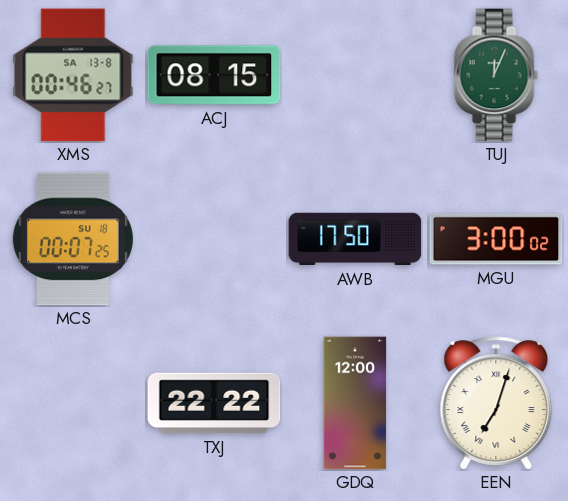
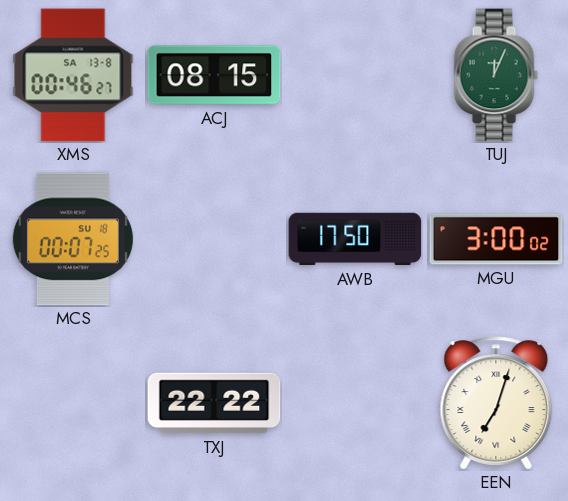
GDQ: 12:00 -> none (355, 403)
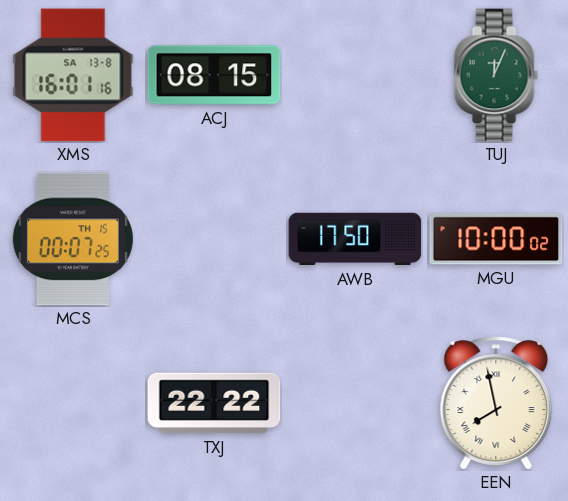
XMS: 00:46 -> 16:01 (73, 75)
MCS date: SU 18 -> TH 15 (73, 239)
MGU: 3:00 -> 10:00 (496, 239)
EEN: 7:03 -> 7:58 (496, 403)
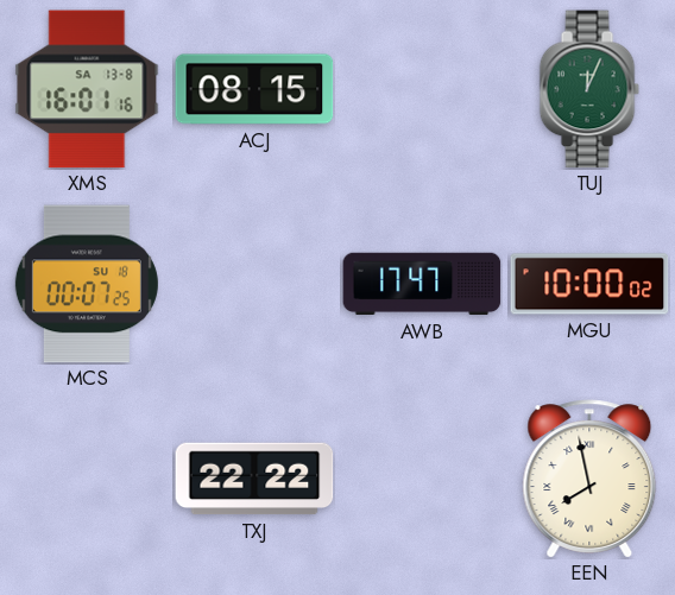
MCS date: TH 15 -> SU 18 (87, 284)
AWB: 17:50 -> 17:47 (422, 284)
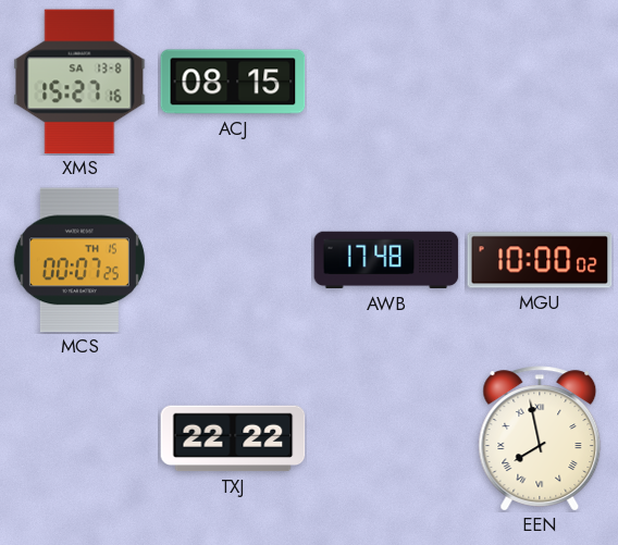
XMS: 16:01 -> 15:27 (79, 82)
TUJ: 12:04 -> none (589, 89)
MCS date: SU 18 -> TH 15 (79, 260)
AWB: 17:47 -> 17:48 (386, 260)
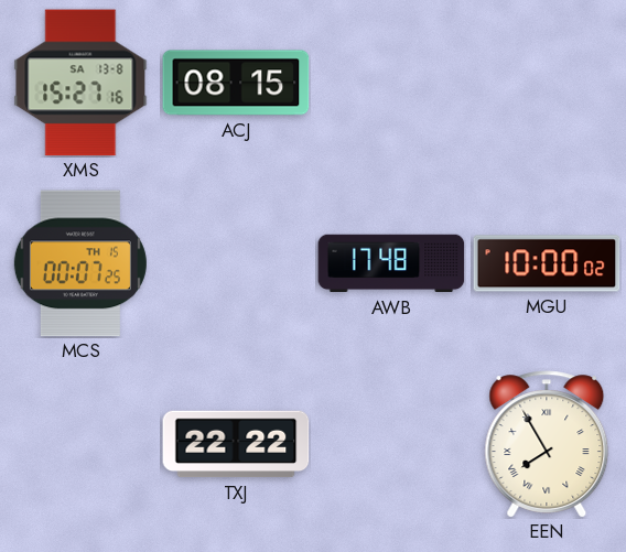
EEN: 7:58 -> 7:55 (547, 444)
